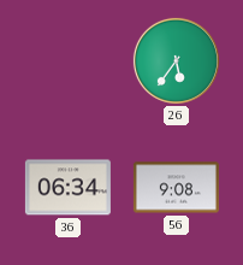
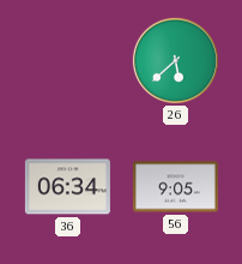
26: 5:36 -> 5:38 (175, 60)
56: 9:08 -> 9:05 (175, 187)
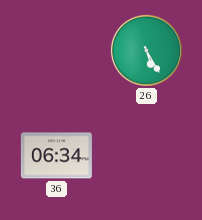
26: 5:38 -> 5:25 (146, 50)
56: 9:05 -> none (175, 187)
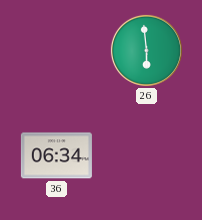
26: 5:25 -> 5:59 (146, 50)
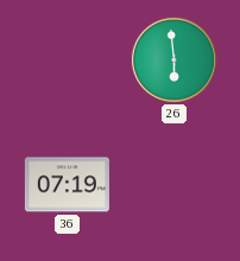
36: 06:34 -> 07:19 (67, 185)
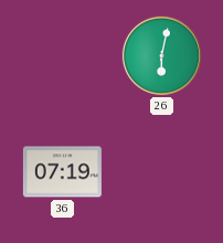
26: 5:59 -> 6:02 (161, 55)
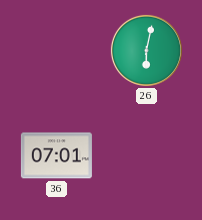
36: 07:19 -> 07:01 (56, 156)
